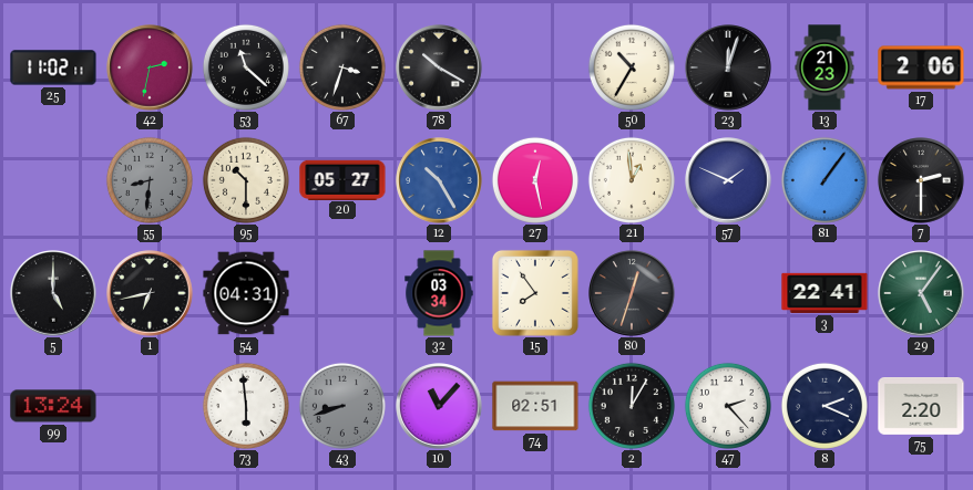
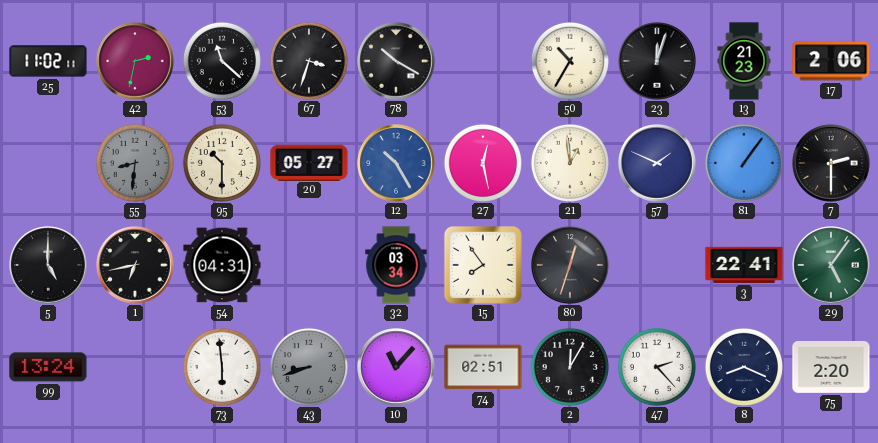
8: 2:19 -> 8:19 (744, 367)
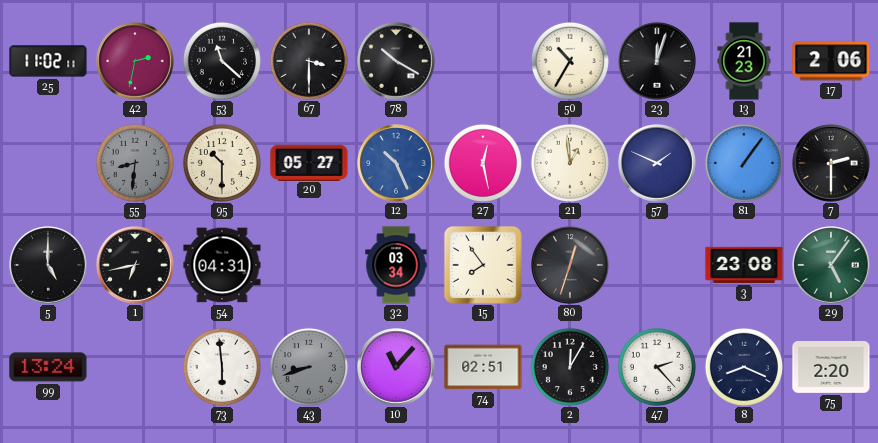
67: 3:33 -> 3:30 (309, 61)
12: 10:25 -> 10:26 (396, 163)
3: 22:41 -> 23:08 (744, 265)
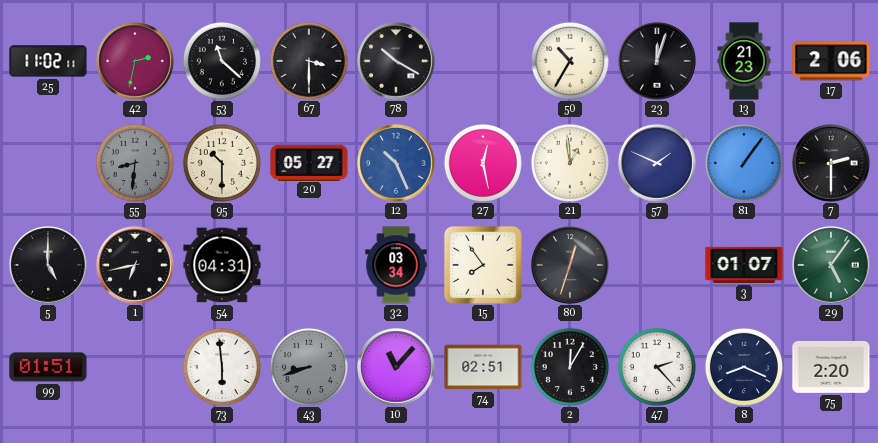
3: 23:08 -> 01:07 (744, 265)
99: 13:24 -> 01:51 (48, 367)
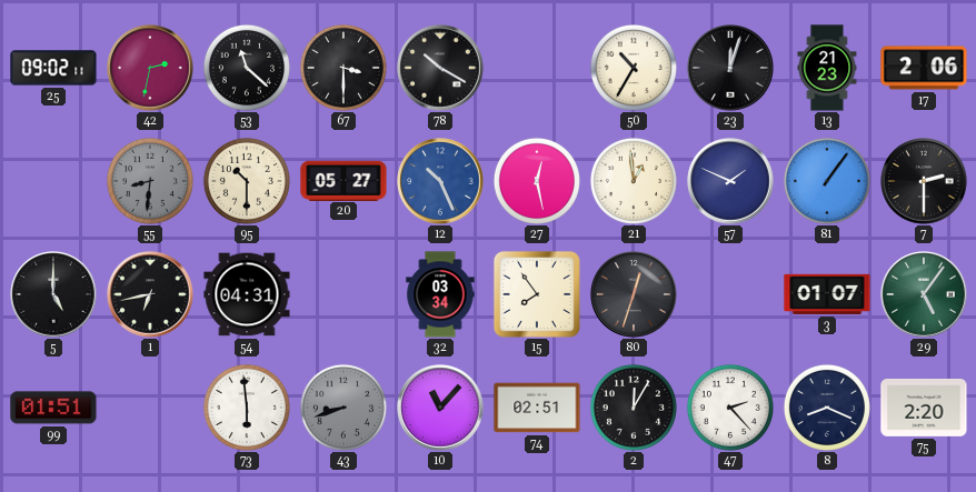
25: 11:02 -> 09:02 (53, 68)
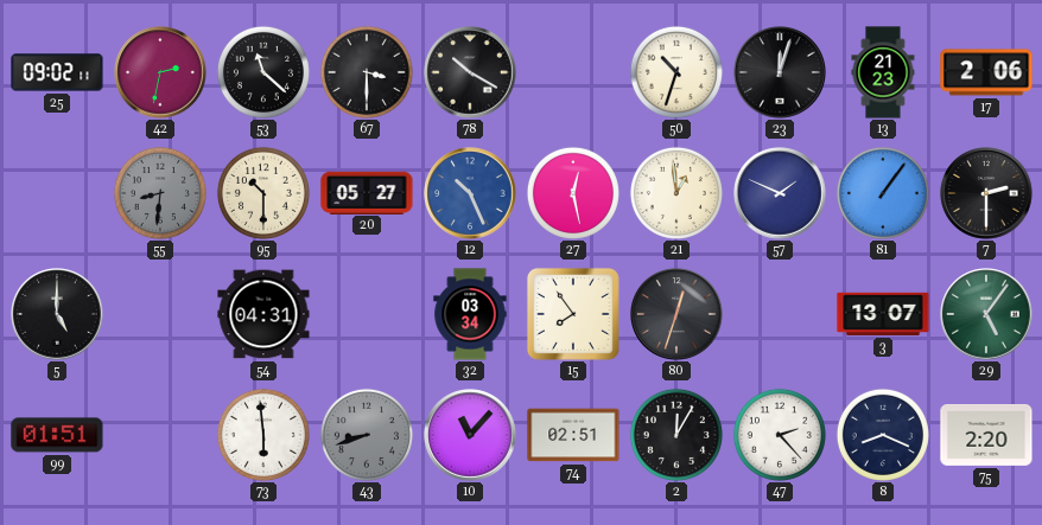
50: 10:35 -> 10:33 (676, 72)
1: 6:43 -> none (150, 294)
3: 01:07 -> 13:07 (883, 314)
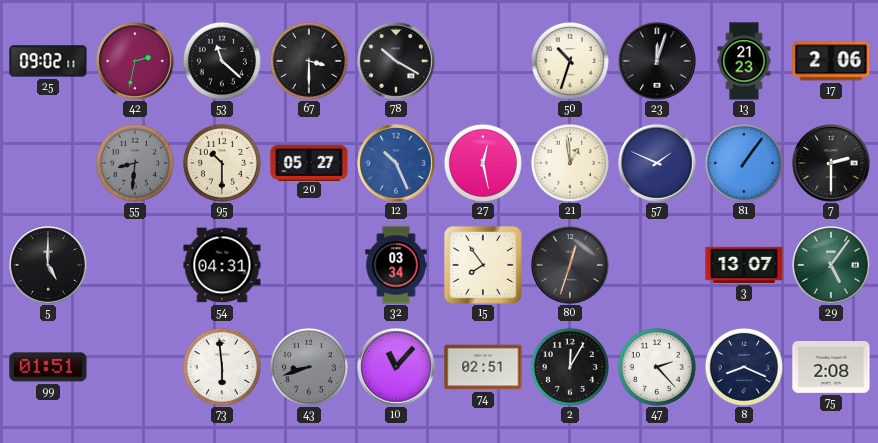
75: 2:20 -> 2:08 (831, 368)
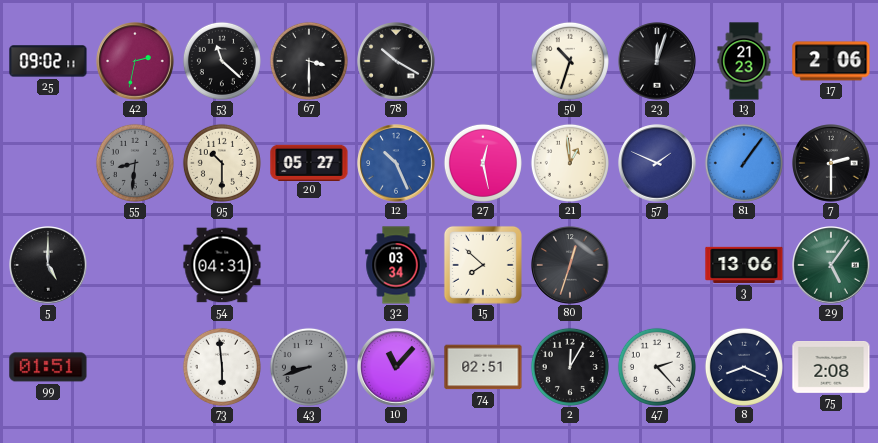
15: 7:54 -> 7:52 (483, 265)
3: 13:07 -> 13:06 (744, 265)
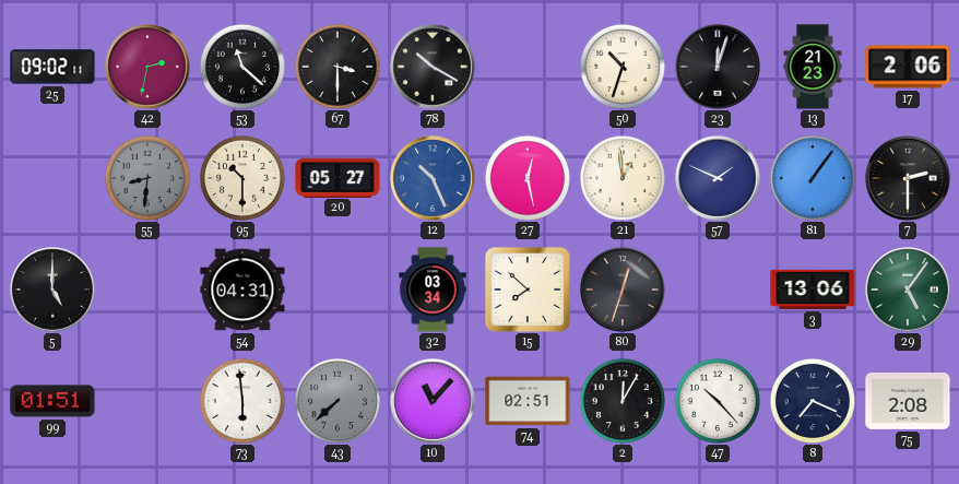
43: 8:42 -> 7:38 (338, 401)
47: 2:23 -> 10:23 (718, 401)
8: 8:19 -> 7:19 (813, 401)
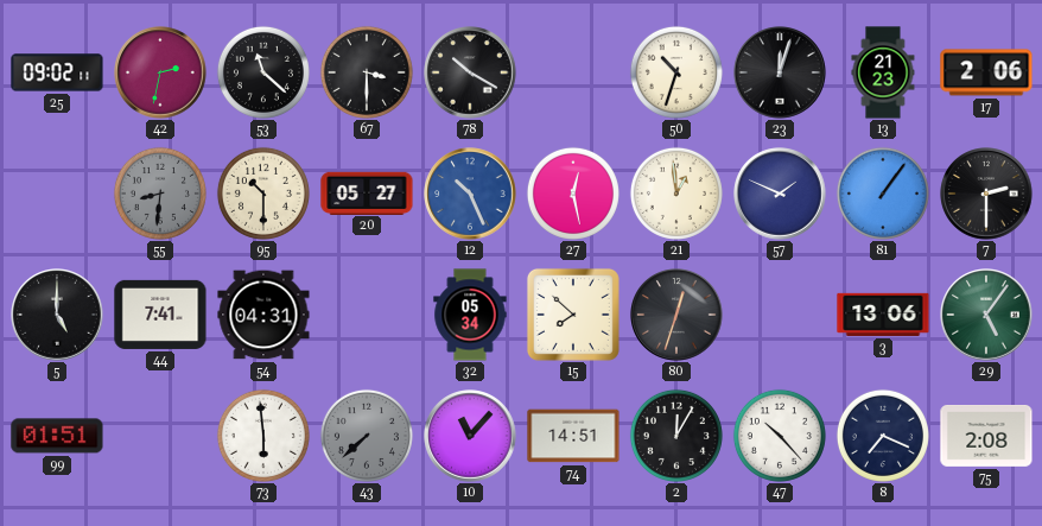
44: none -> 7:41 (160, 315)
32: 03:34 -> 05:34 (470, 315)
74: 02:51 -> 14:51 (573, 436)
